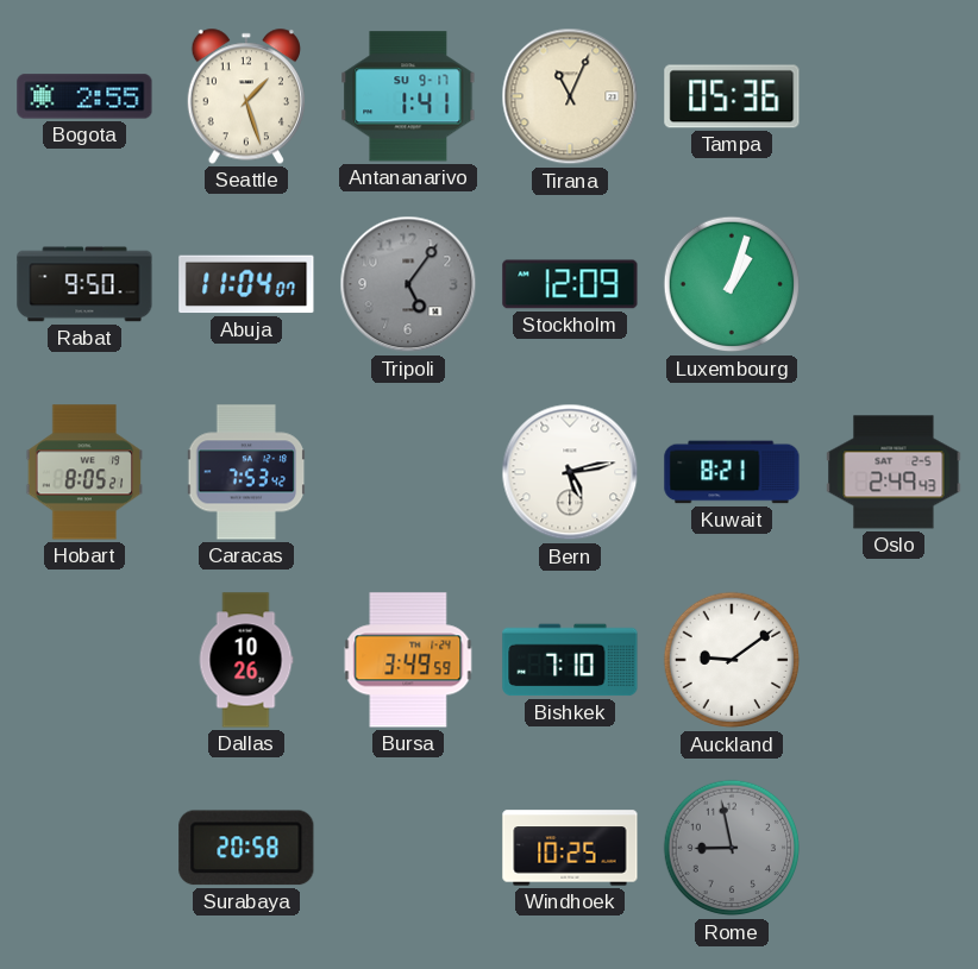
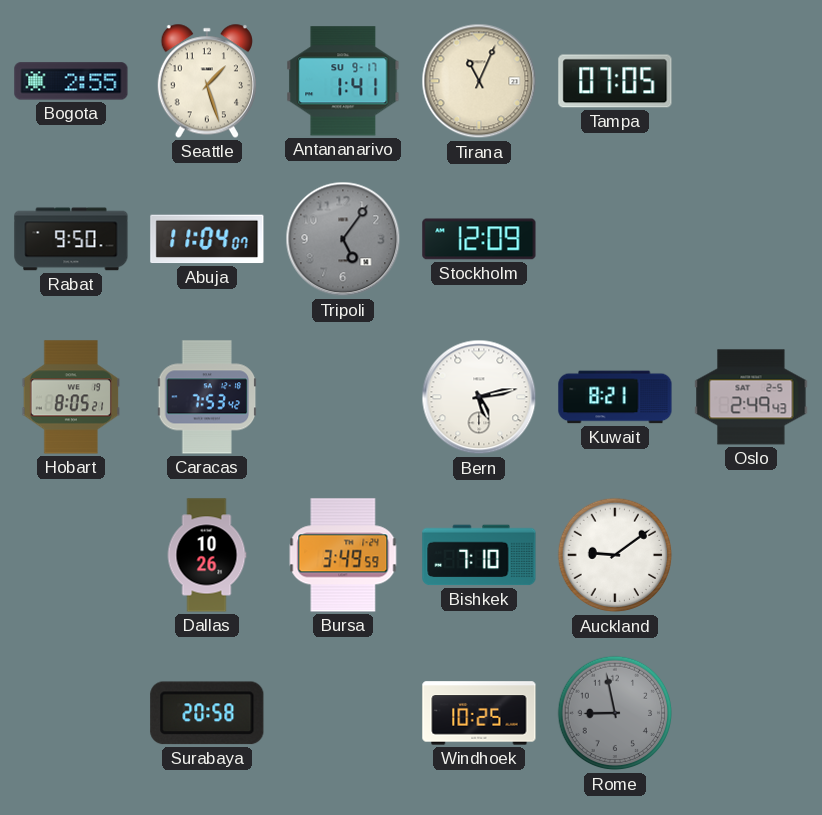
Tampa: 05:36 -> 07:05 (615, 81)
Luxembourg: 1:03 -> none (732, 284)
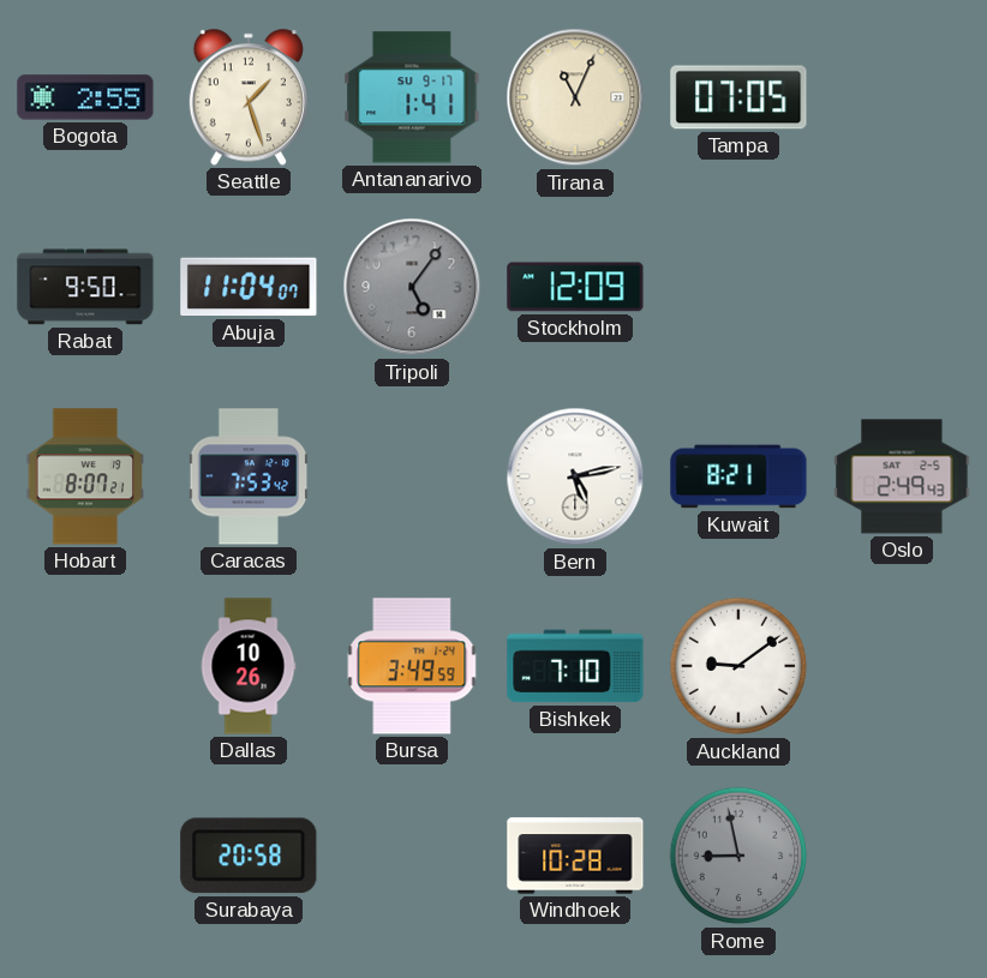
Hobart: 8:05 -> 8:07 (84, 476)
Windhoek: 10:25 -> 10:28 (575, 856)
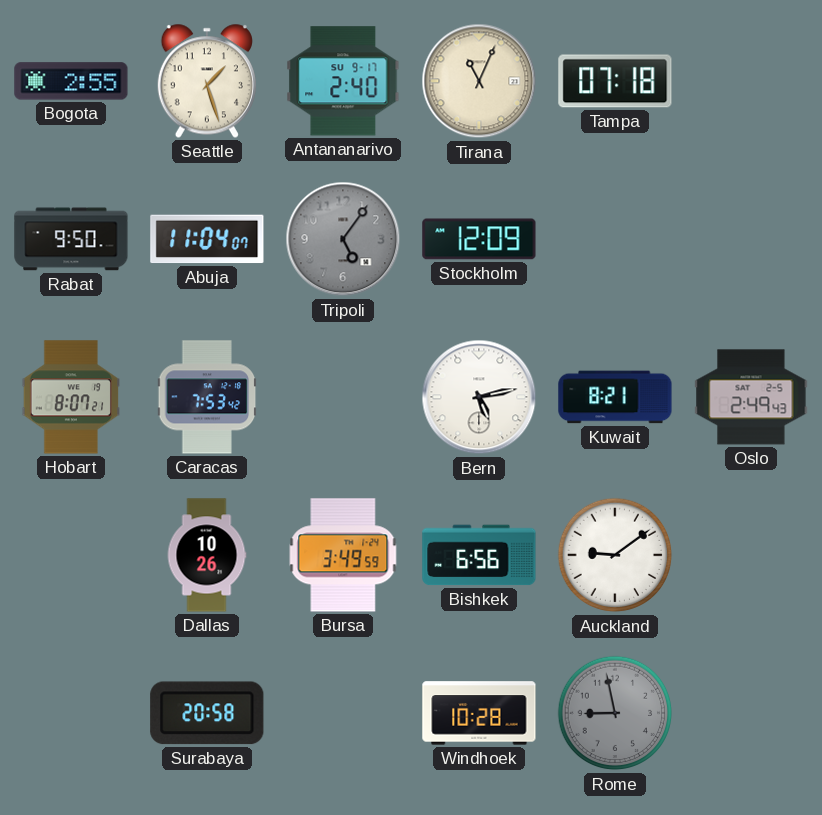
Antananarivo: 1:41 -> 2:40 (343, 81)
Tampa: 07:05 -> 07:18 (615, 81)
Bishkek: 7:10 -> 6:56 (479, 555)
